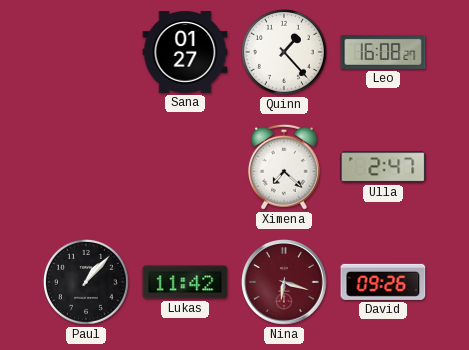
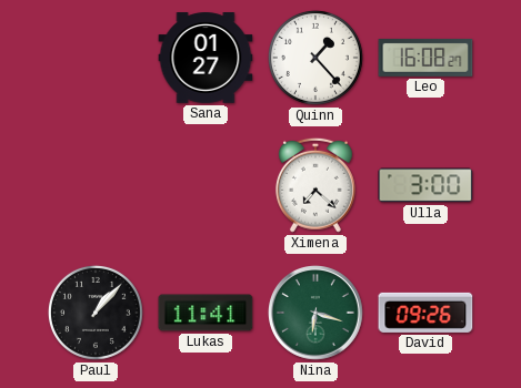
Ulla: 2:47 -> 3:00 (425, 185)
Lukas: 11:42 -> 11:41 (206, 313)
Nina dial: burgundy -> green (317, 314)
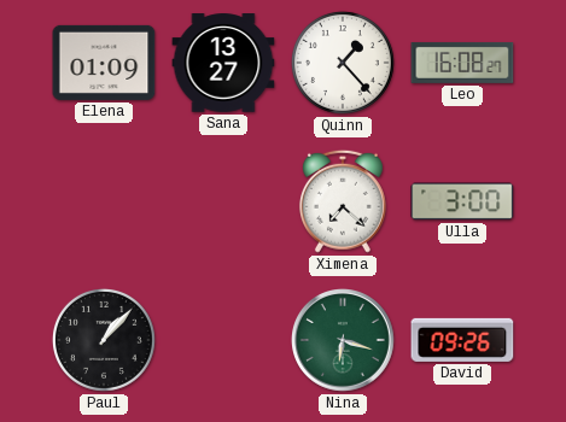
Elena: none -> 01:09 (104, 63)
Sana: 01:27 -> 13:27 (223, 63)
Lukas: 11:41 -> none (206, 313)
